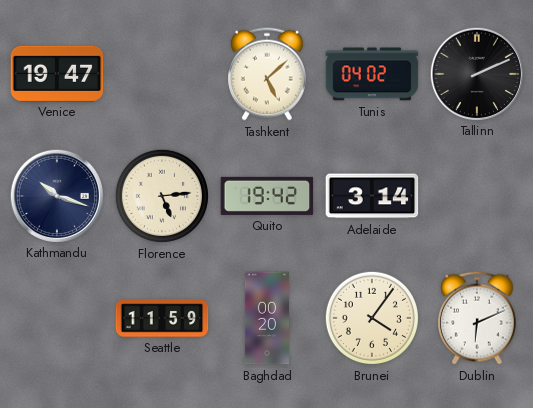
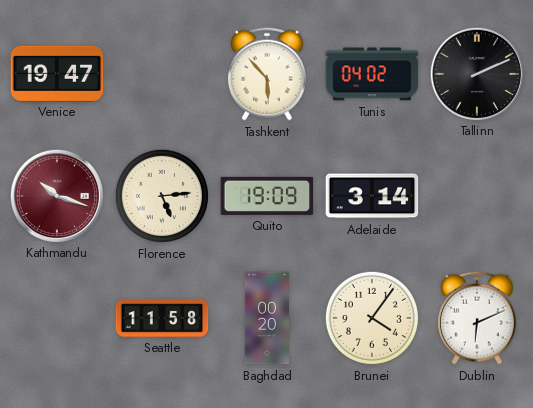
Tashkent: 5:08 -> 5:53 (268, 74)
Kathmandu dial: navy -> burgundy (56, 195)
Quito: 19:42 -> 19:09 (267, 196)
Seattle: 11:59 -> 11:58 (162, 318)
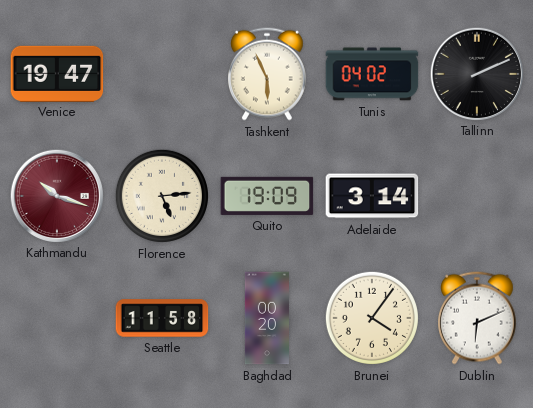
Tashkent: 5:53 -> 5:56 (268, 74)
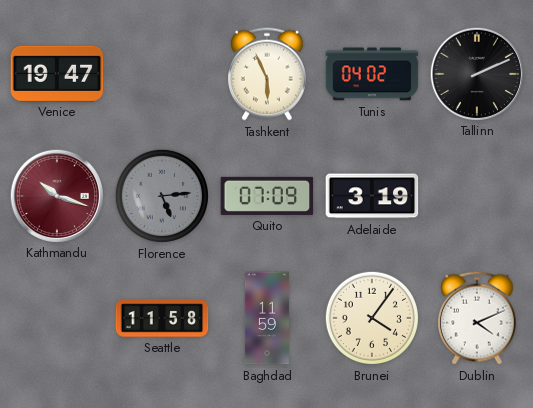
Florence dial: cream -> grey (162, 196)
Quito: 19:09 -> 07:09 (267, 196)
Adelaide: 3:14 -> 3:19 (372, 196)
Baghdad: 00:20 -> 11:59 (267, 318)
Dublin: 6:11 -> 4:11 (478, 318)
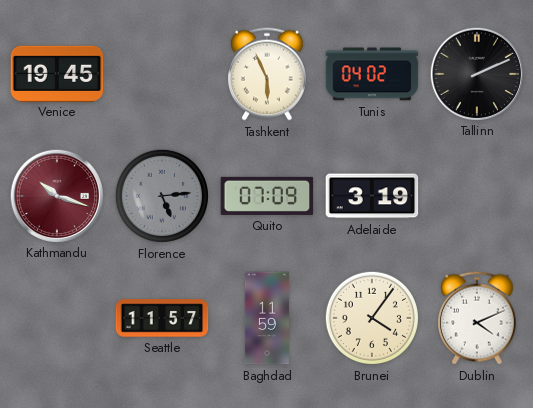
Venice: 19:47 -> 19:45 (57, 73)
Seattle: 11:58 -> 11:57 (162, 318)
